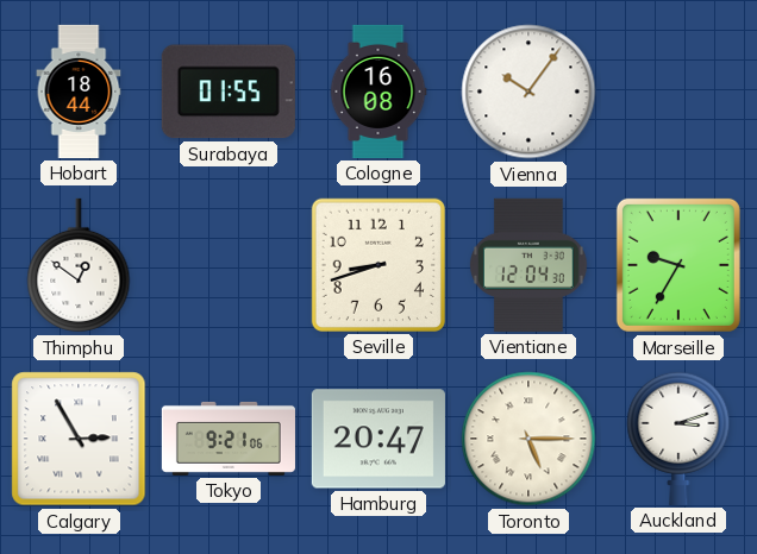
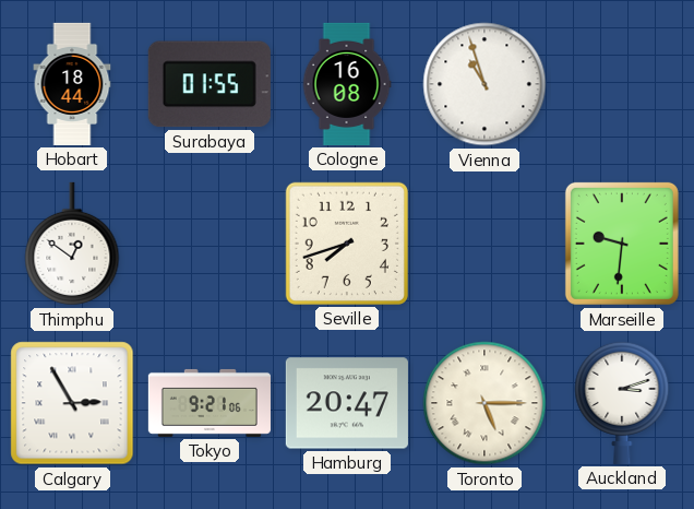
Vienna: 10:06 -> 10:57 (484, 84)
Seville: 8:42 -> 7:42 (347, 244)
Vientiane: 12:04 -> none (530, 265)
Marseille: 9:35 -> 9:31 (622, 244)
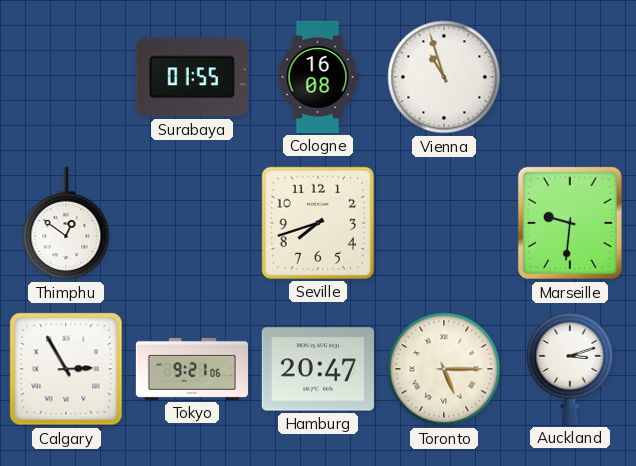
Hobart: 18:44 -> none (72, 84)
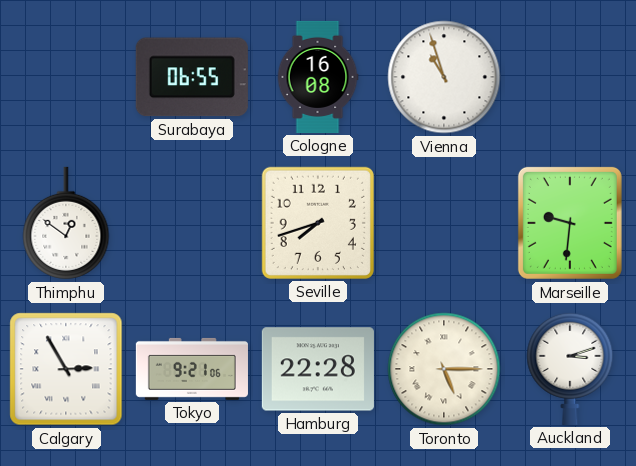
Surabaya: 01:55 -> 06:55 (192, 77)
Hamburg: 20:47 -> 22:28 (318, 369)
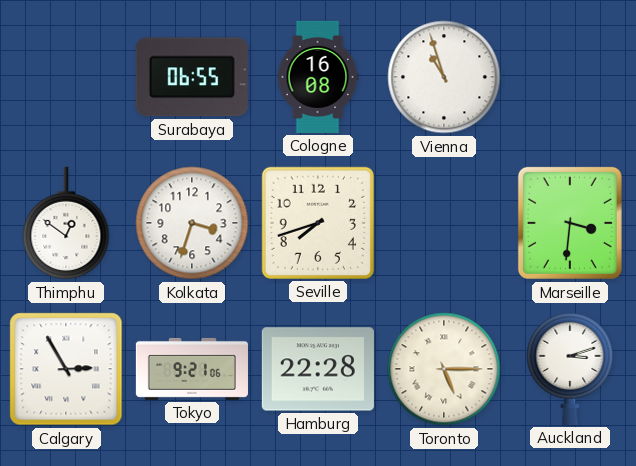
Kolkata: none -> 3:33 (192, 223)
Marseille: 9:31 -> 3:31 (570, 223)
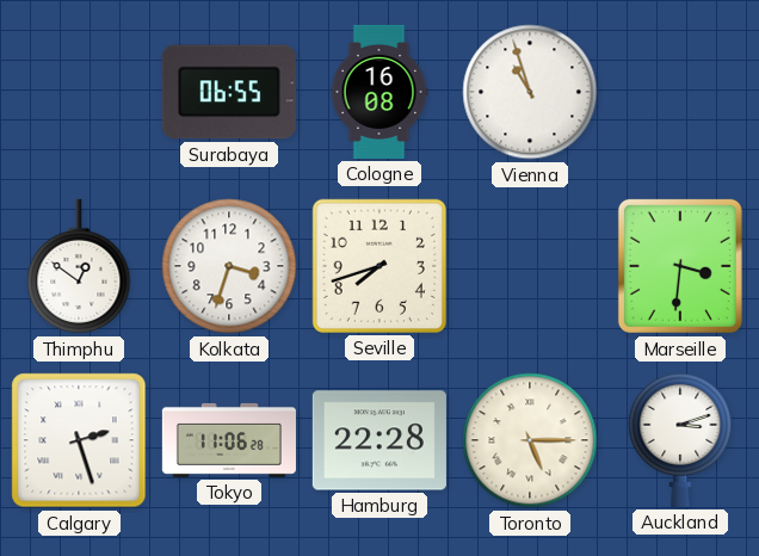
Calgary: 2:55 -> 2:27 (79, 440)
Tokyo: 9:21 -> 11:06 (229, 440)
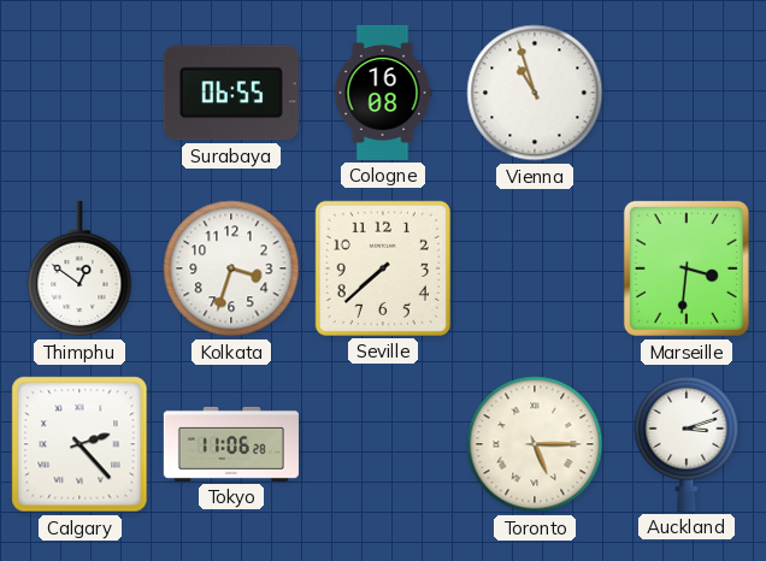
Seville: 7:42 -> 7:38 (383, 268)
Calgary: 2:27 -> 2:23 (79, 444)
Hamburg: 22:28 -> none (379, 440)
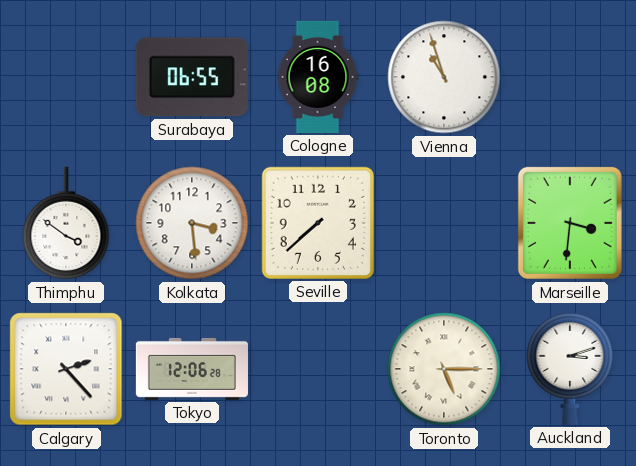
Thimphu: 12:51 -> 3:51 (66, 223)
Kolkata: 3:33 -> 3:29 (192, 223)
Tokyo: 11:06 -> 12:06 (192, 369)
